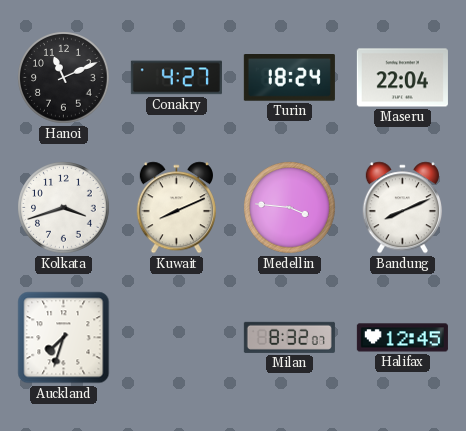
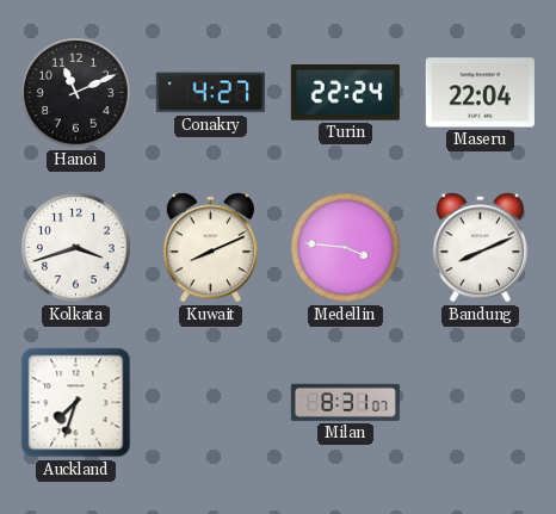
Turin: 18:24 -> 22:24 (345, 93)
Milan: 8:32 -> 8:31 (345, 402)
Halifax: 12:45 -> none (402, 338)
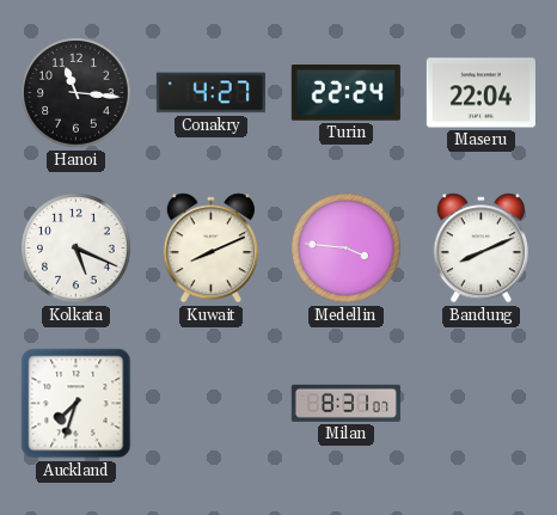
Hanoi: 11:11 -> 11:16 (76, 93)
Kolkata: 3:42 -> 5:19 (76, 249)
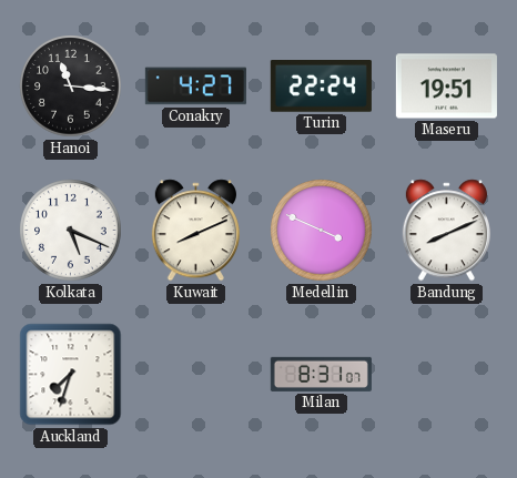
Maseru: 22:04 -> 19:51 (446, 87)
Medellin: 3:46 -> 3:49 (322, 231)
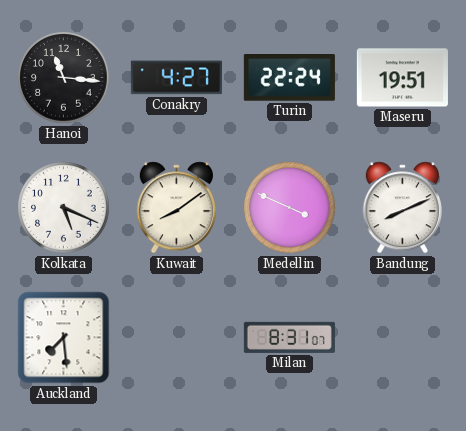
Kuwait: 8:11 -> 8:09 (176, 208)
Auckland: 7:33 -> 7:29 (64, 338)
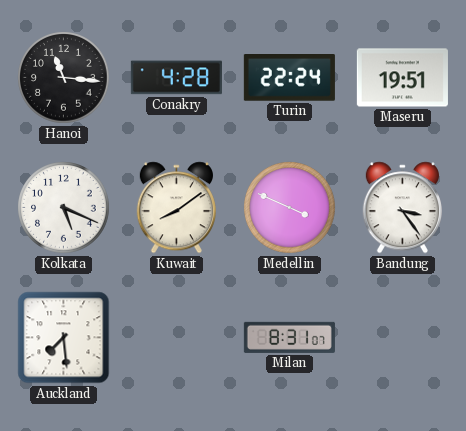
Conakry: 4:27 -> 4:28 (176, 78)
Bandung: 8:11 -> 3:24 (402, 208)
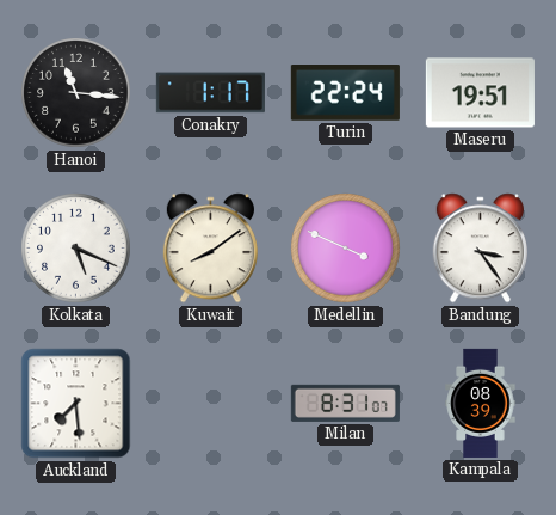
Conakry: 4:28 -> 1:17 (210, 93)
Kampala: none -> 08:39 (481, 403)
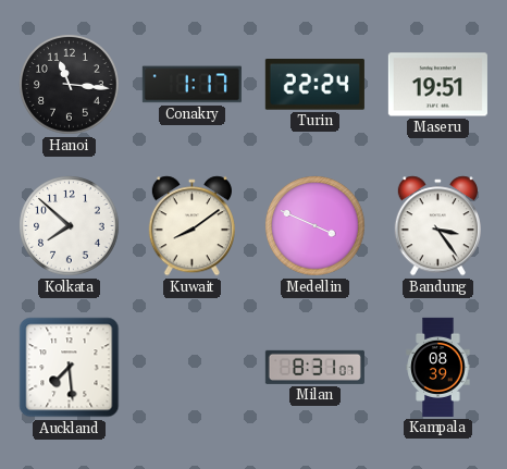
Kolkata: 5:19 -> 7:52 (70, 226)
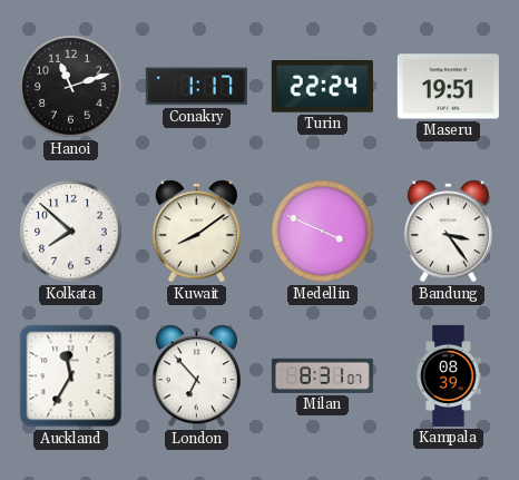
Hanoi: 11:16 -> 11:12 (71, 87)
Auckland: 7:29 -> 11:35 (71, 376)
London: none -> 6:53 (196, 376)
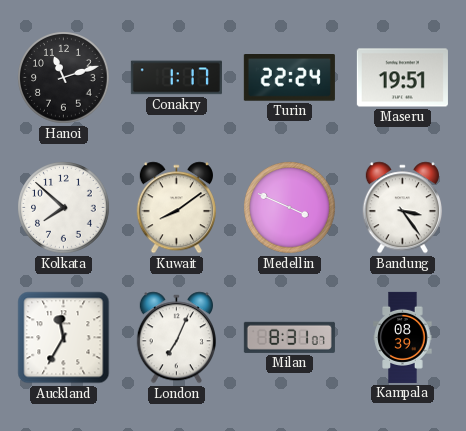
London: 6:53 -> 7:04 (176, 338)
